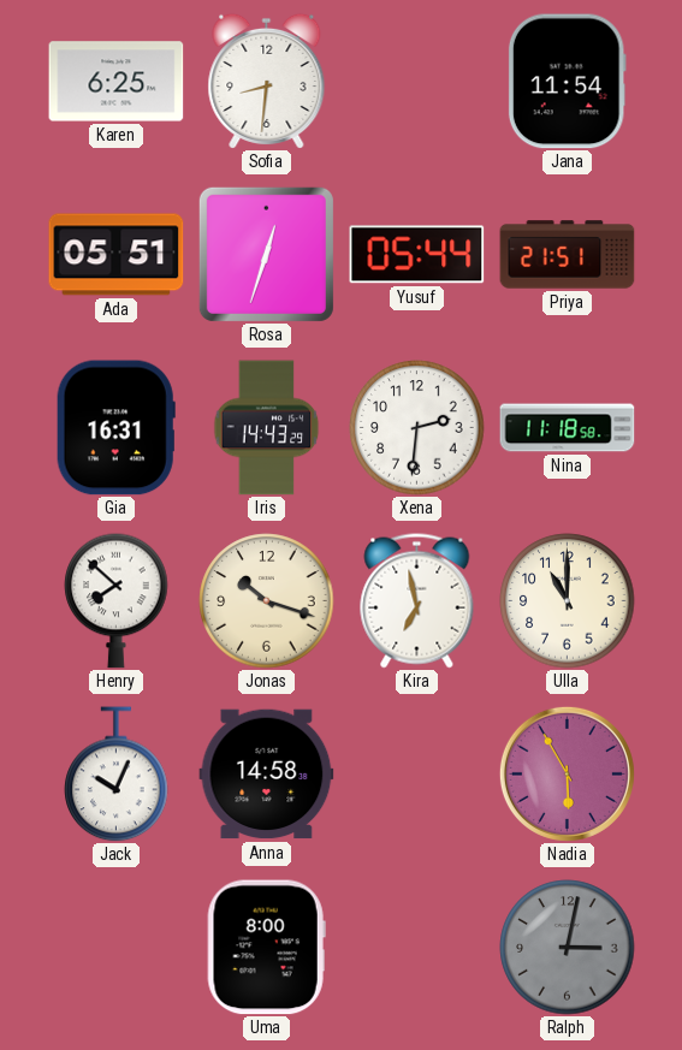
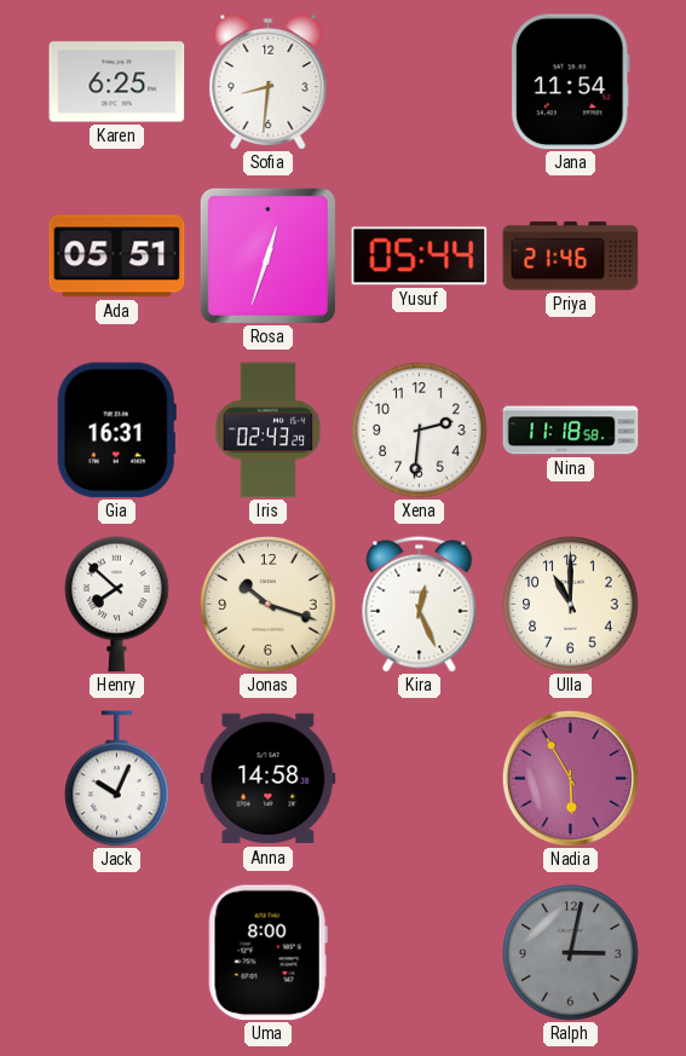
Priya: 21:51 -> 21:46 (571, 256)
Iris: 14:43 -> 02:43 (269, 431)
Kira: 6:58 -> 12:26 (420, 605)
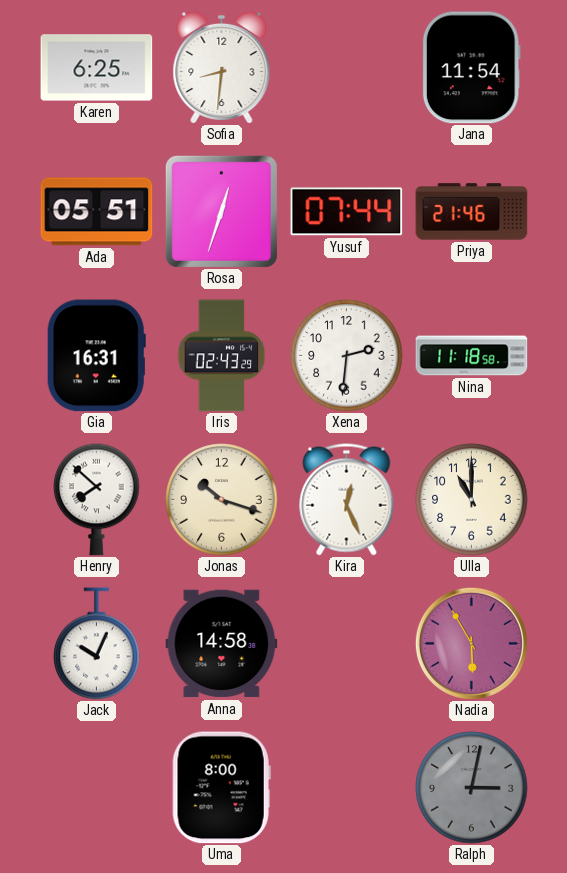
Yusuf: 05:44 -> 07:44 (347, 212)
